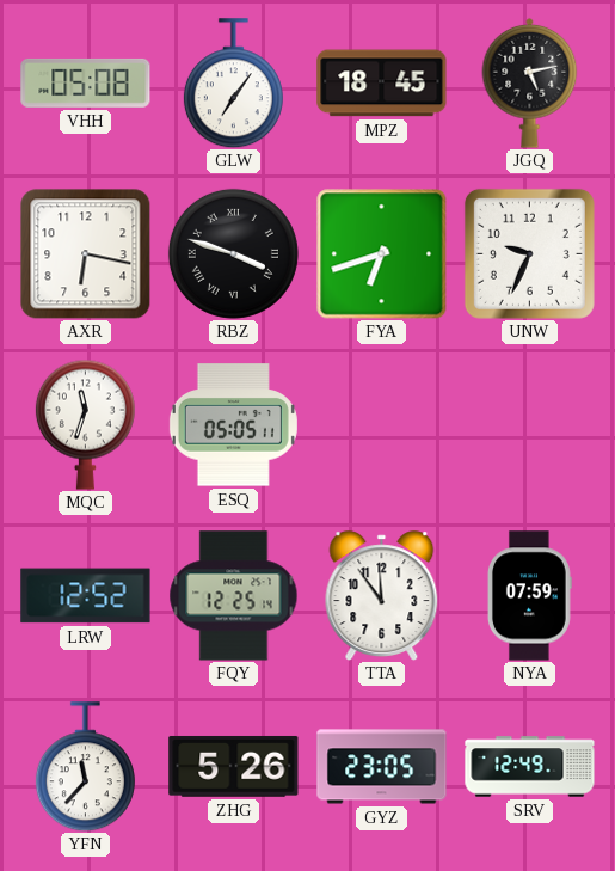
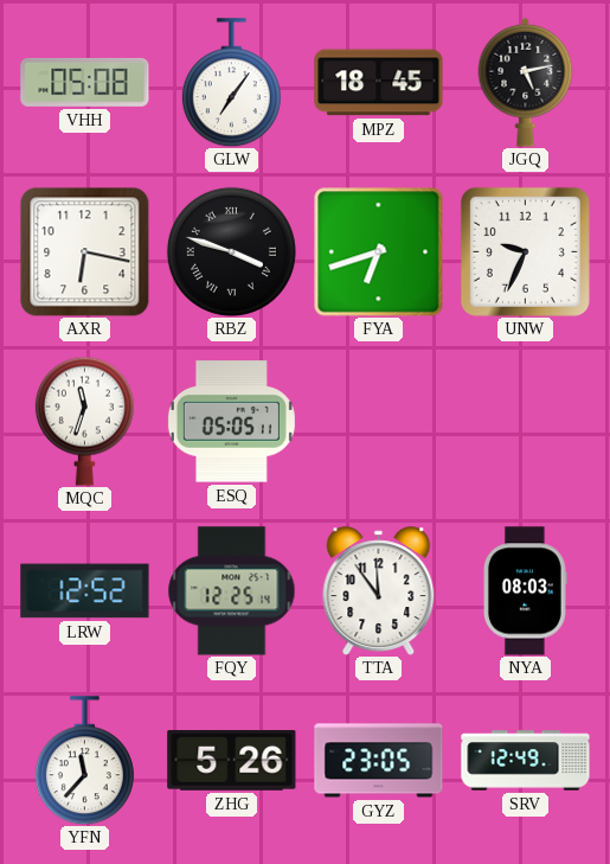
NYA: 07:59 -> 08:03 (525, 591)
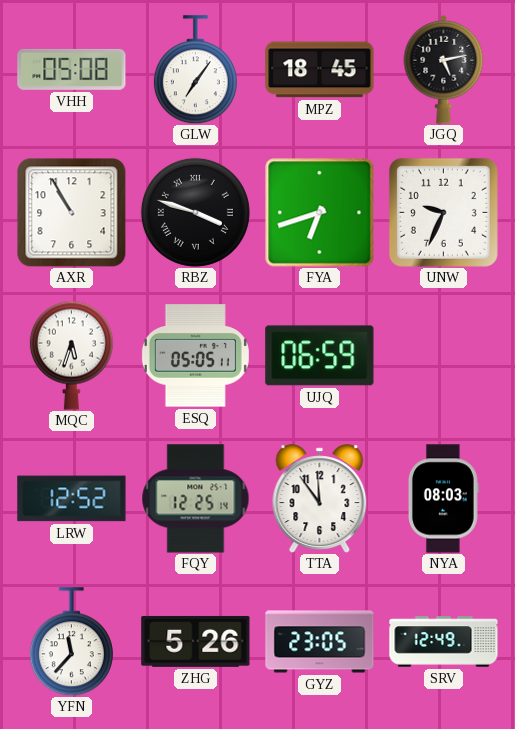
AXR: 6:17 -> 10:55 (71, 212)
MQC: 11:33 -> 5:33 (71, 355)
UJQ: none -> 06:59 (320, 356)
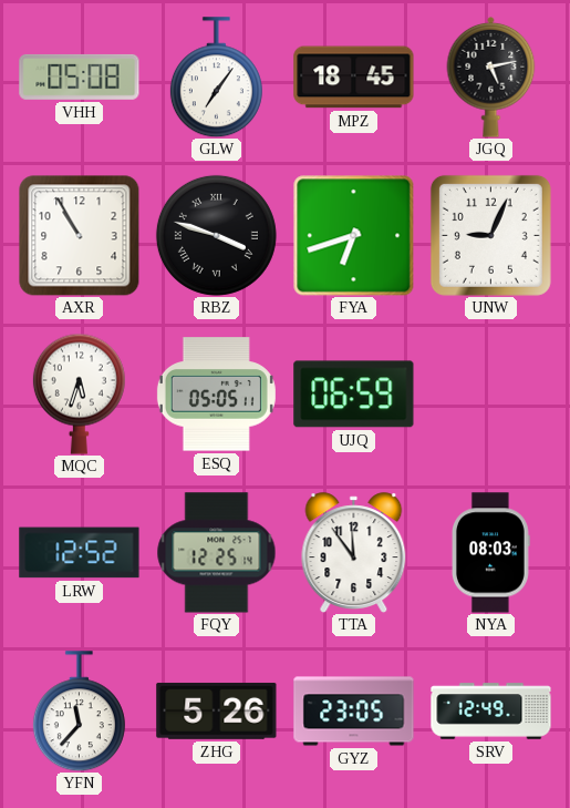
UNW: 9:34 -> 9:04 (490, 235)
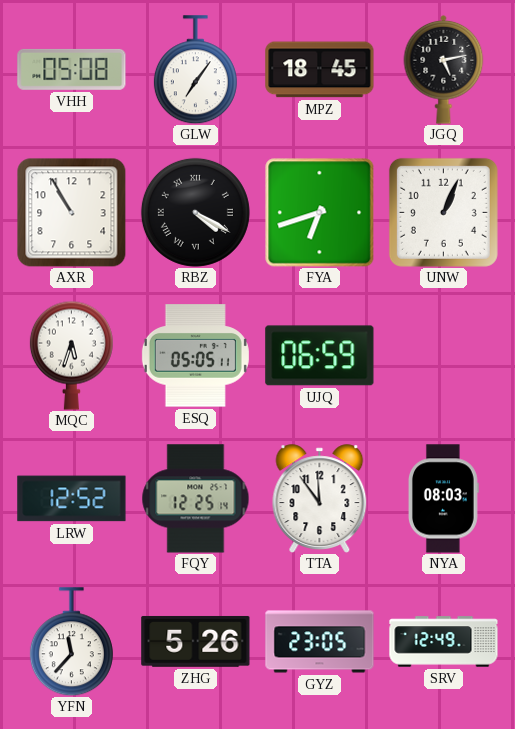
RBZ: 3:48 -> 4:20 (195, 212)
UNW: 9:04 -> 1:04 (443, 212)
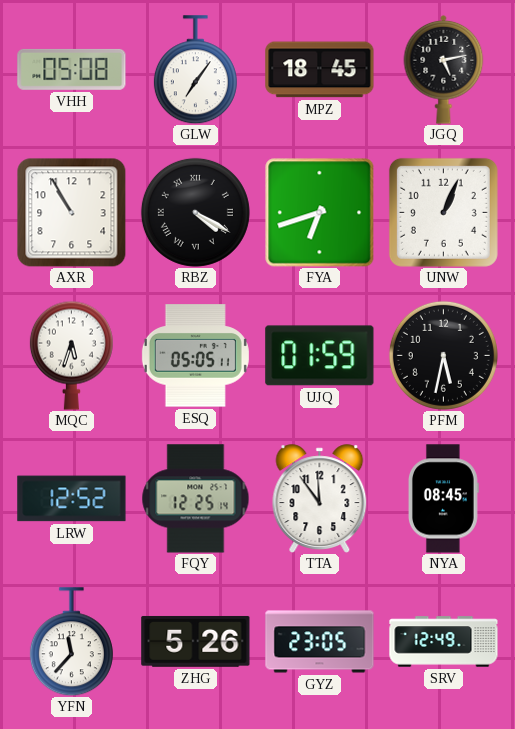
UJQ: 06:59 -> 01:59 (320, 356)
PFM: none -> 5:32 (443, 355)
NYA: 08:03 -> 08:45 (443, 499)
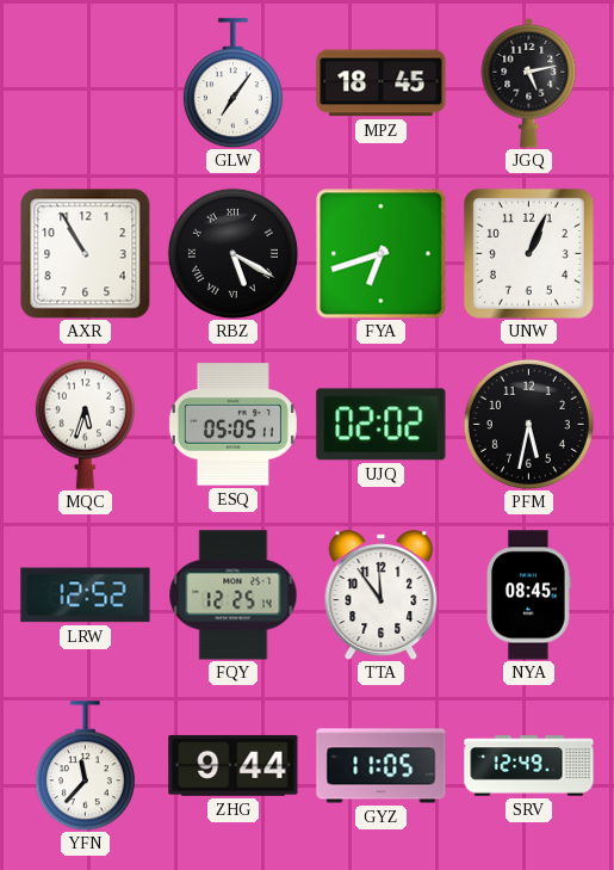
VHH: 05:08 -> none (72, 69)
RBZ: 4:20 -> 5:20 (232, 253)
UJQ: 01:59 -> 02:02 (382, 425)
ZHG: 5:26 -> 9:44 (234, 765)
GYZ: 23:05 -> 11:05 (382, 766)
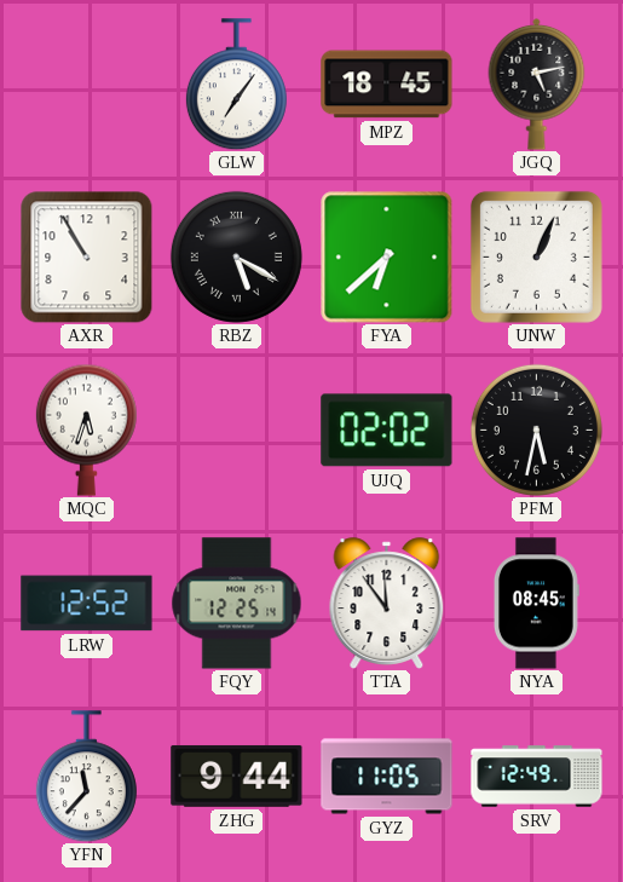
FYA: 6:42 -> 6:38 (386, 256)
ESQ: 05:05 -> none (232, 425)
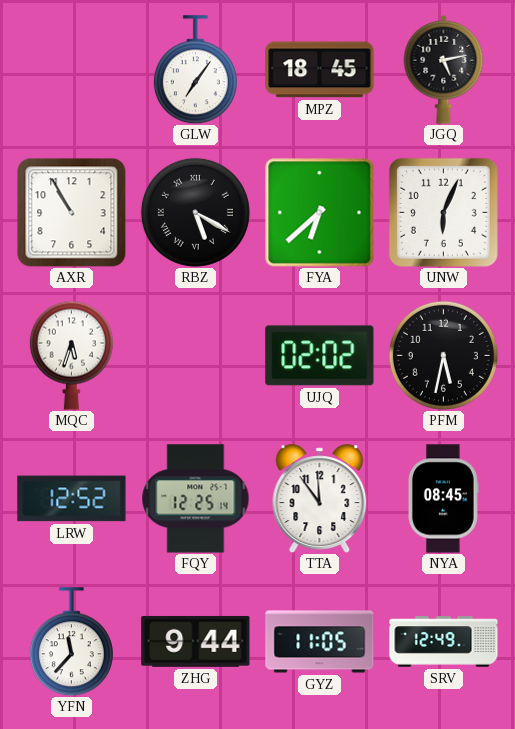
UNW: 1:04 -> 6:04 (443, 212)
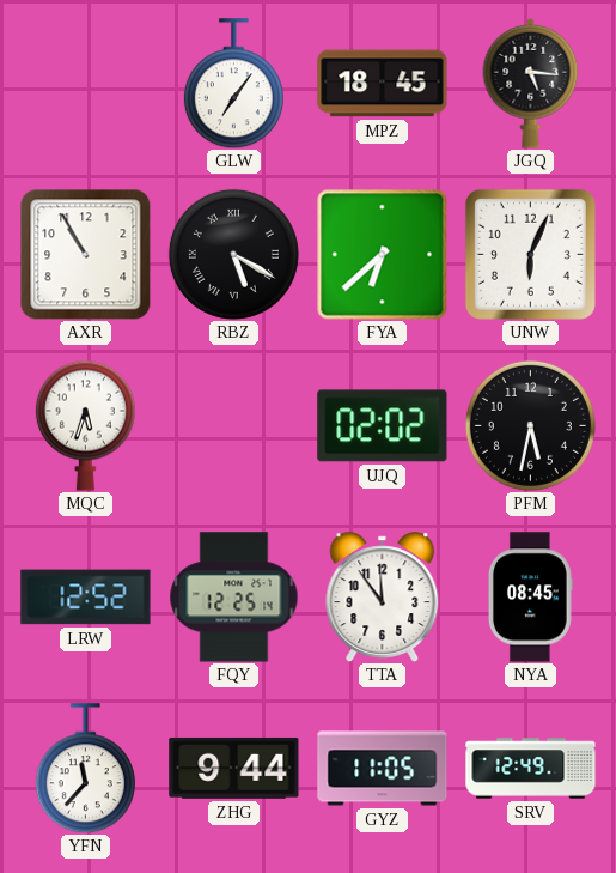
JGQ: 5:13 -> 5:16 (531, 83)
